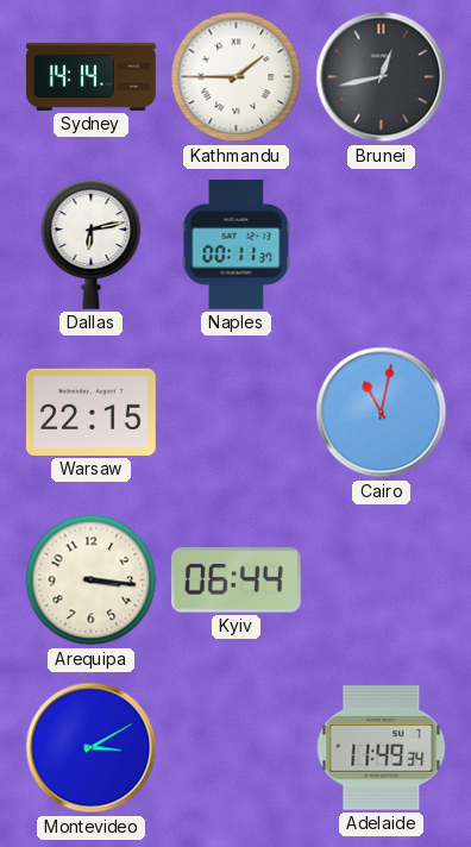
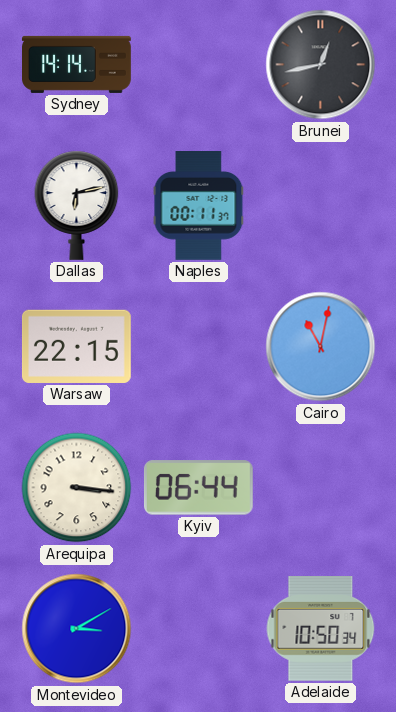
Kathmandu: 1:45 -> none (237, 77)
Adelaide: 11:49 -> 10:50 (321, 629)
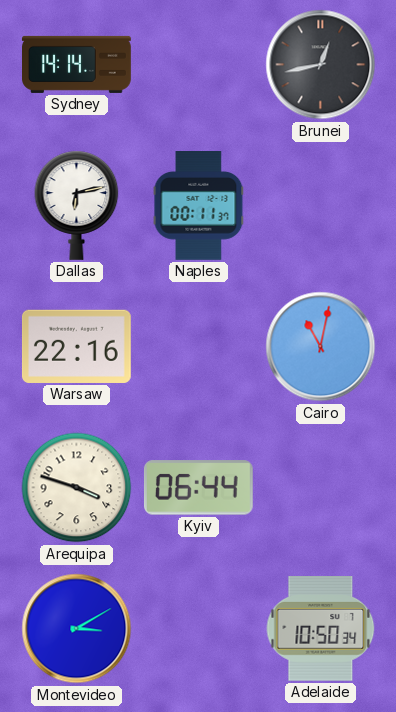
Warsaw: 22:15 -> 22:16 (76, 346)
Arequipa: 3:16 -> 3:48 (77, 488)
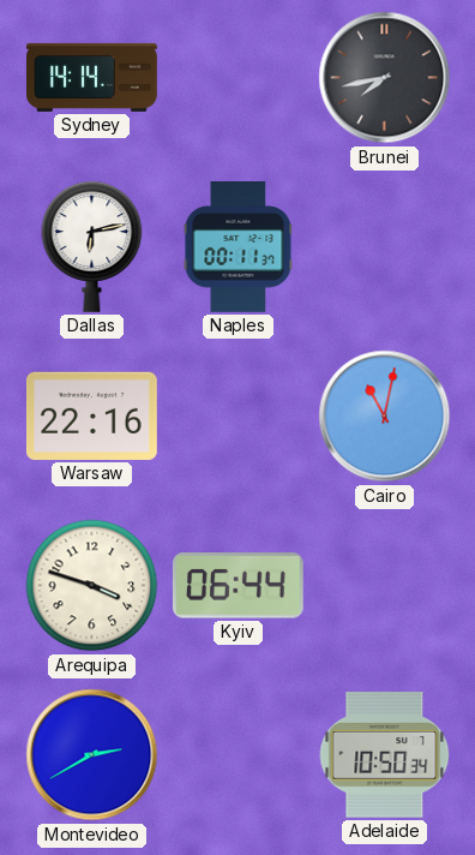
Brunei: 12:43 -> 7:43 (385, 78)
Montevideo: 3:10 -> 2:40 (92, 755)
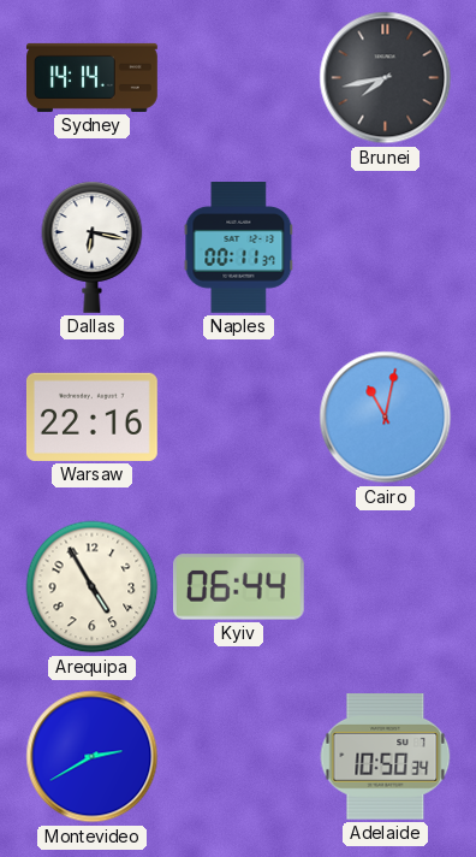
Dallas: 6:13 -> 6:17 (93, 247)
Arequipa: 3:48 -> 4:55 (93, 587)
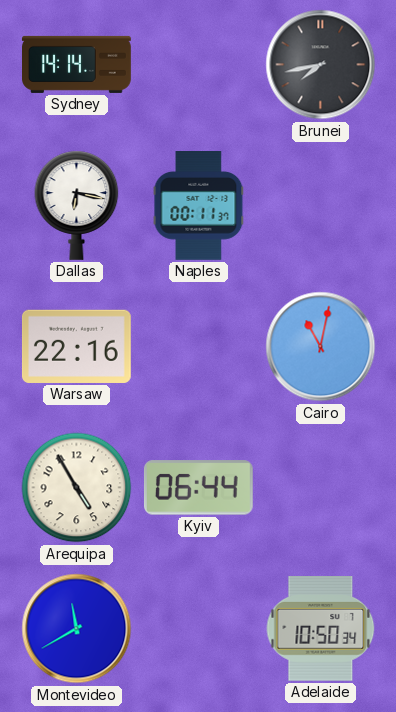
Montevideo: 2:40 -> 11:40 (77, 629)
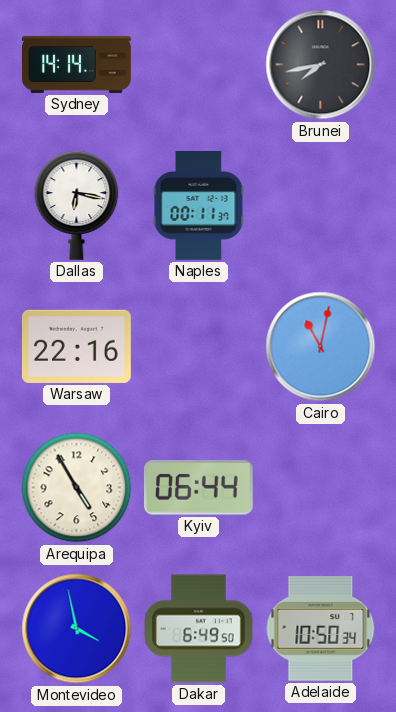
Montevideo: 11:40 -> 3:58 (77, 629)
Dakar: none -> 6:49 (199, 629)
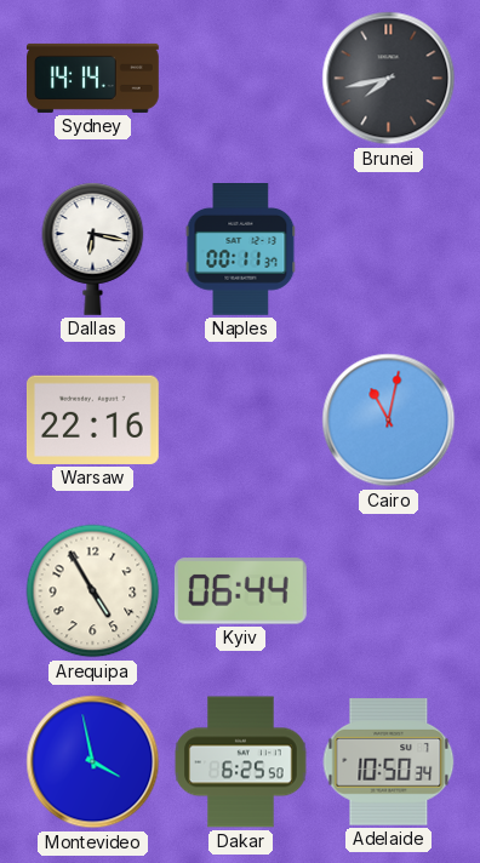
Dakar: 6:49 -> 6:25 (241, 762)
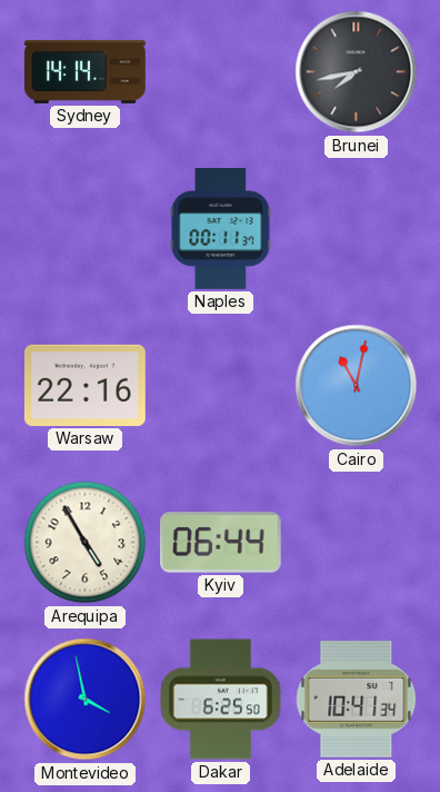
Dallas: 6:17 -> none (93, 248)
Adelaide: 10:50 -> 10:41 (357, 700)
